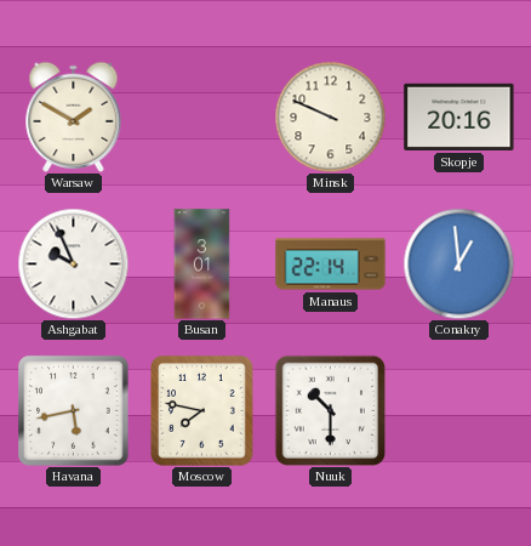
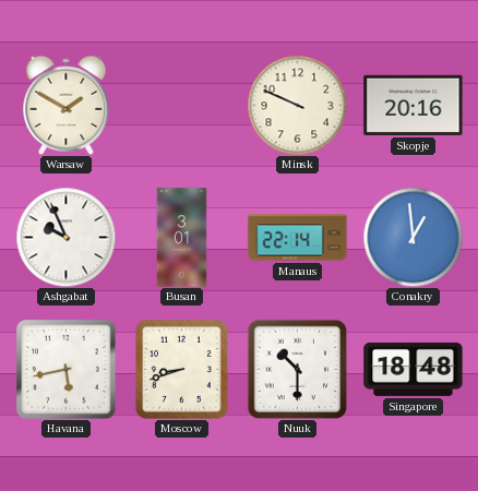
Moscow: 7:47 -> 8:42 (182, 370)
Singapore: none -> 18:48 (414, 369)
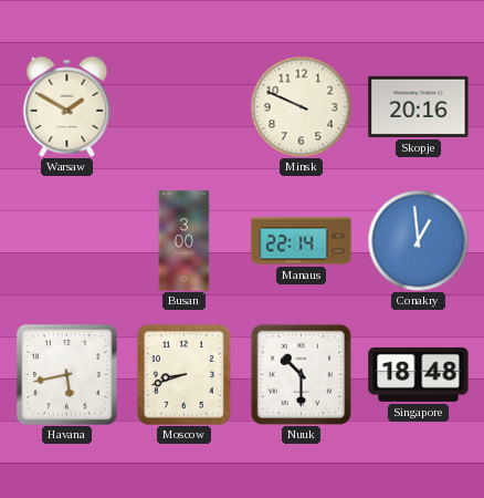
Ashgabat: 9:56 -> none (65, 237)
Busan: 3:01 -> 3:00 (185, 241)
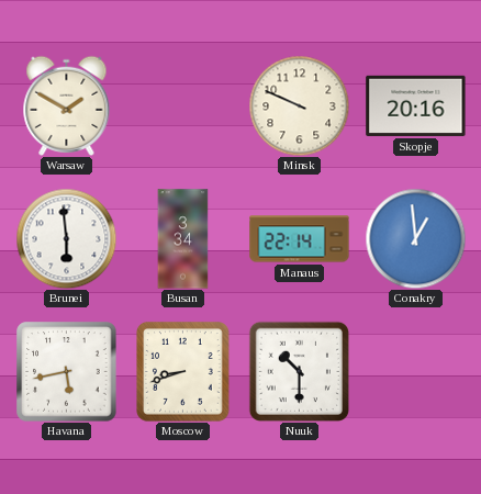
Brunei: none -> 5:59 (66, 238)
Busan: 3:00 -> 3:34 (183, 239)
Singapore: 18:48 -> none (419, 374)
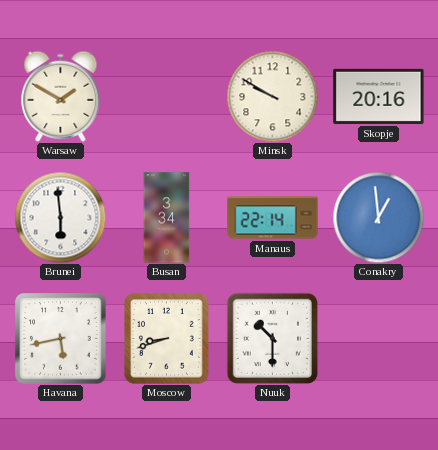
Minsk: 9:49 -> 9:50 (272, 96)
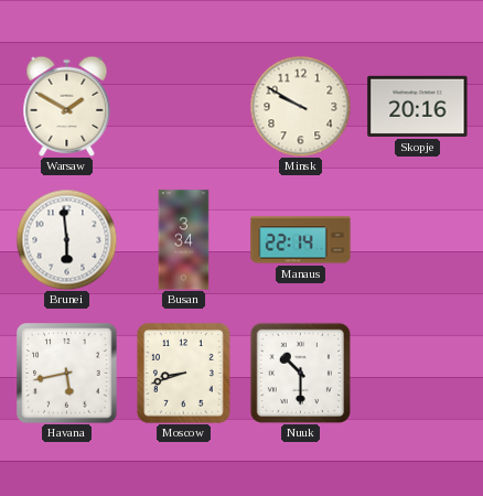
Conakry: 12:59 -> none (378, 217)
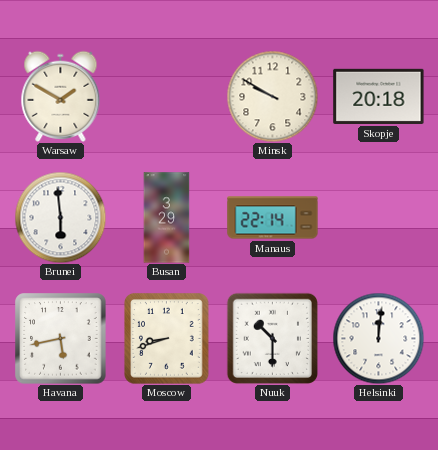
Skopje: 20:16 -> 20:18 (379, 96)
Busan: 3:34 -> 3:29 (167, 218)
Helsinki: none -> 12:01 (378, 338)
